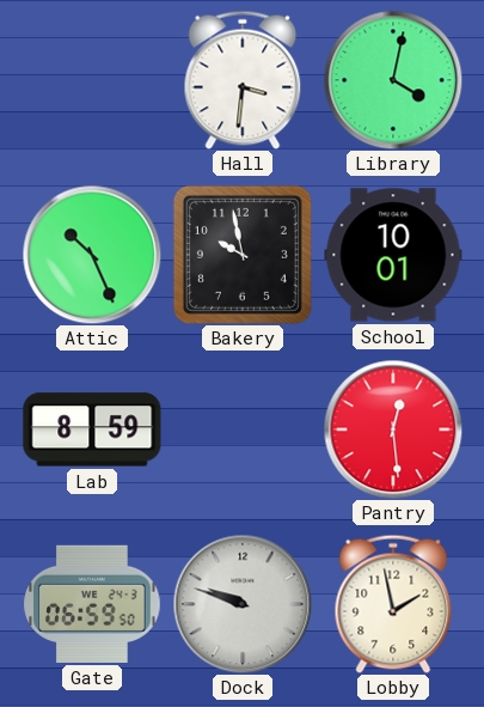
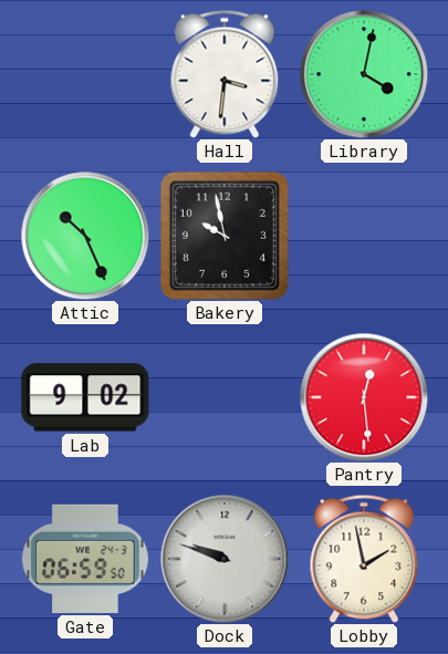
School: 10:01 -> none (393, 255)
Lab: 8:59 -> 9:02 (85, 397)
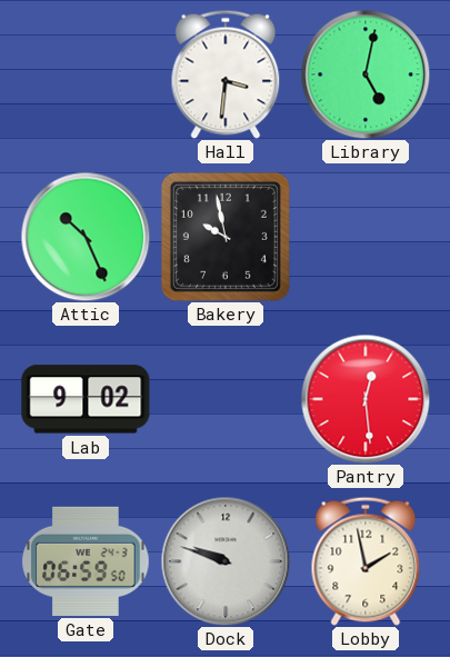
Library: 4:02 -> 5:02 (366, 74)
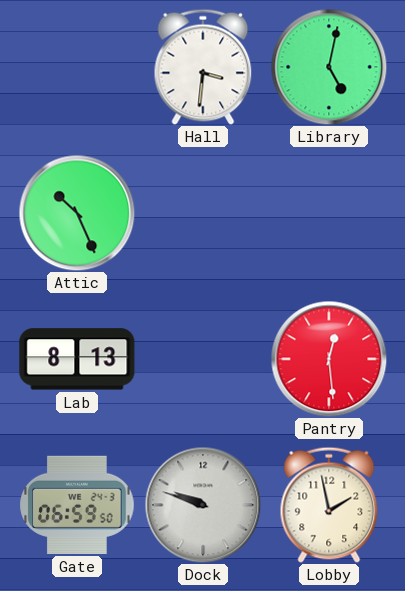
Bakery: 9:58 -> none (226, 237)
Lab: 9:02 -> 8:13 (77, 359)
